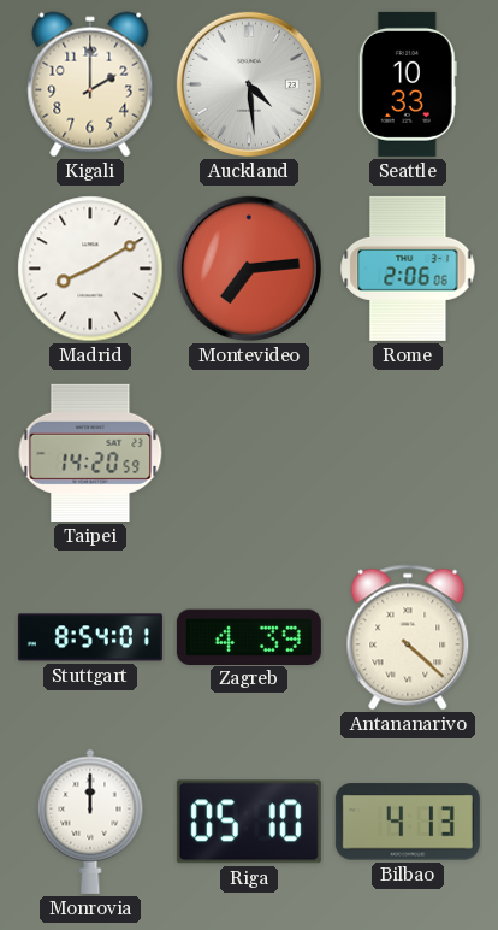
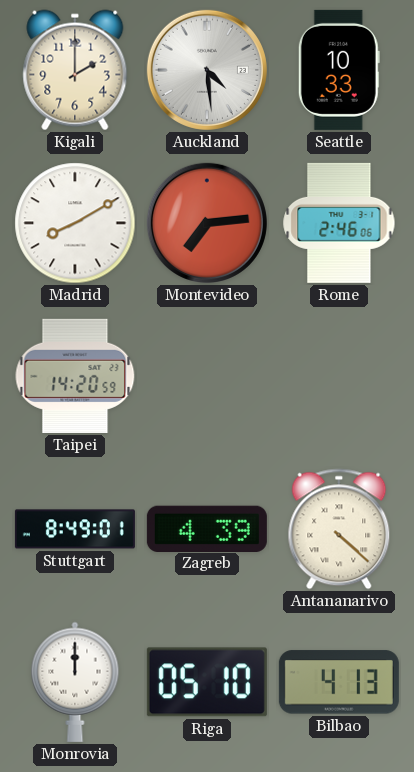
Rome: 2:06 -> 2:46 (339, 223)
Stuttgart: 8:54 -> 8:49 (75, 529)
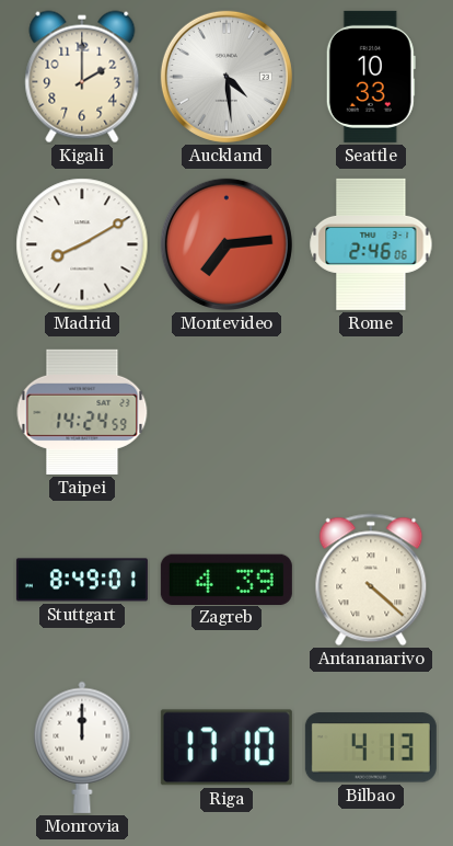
Taipei: 14:20 -> 14:24 (82, 412)
Riga: 05:10 -> 17:10 (226, 747)
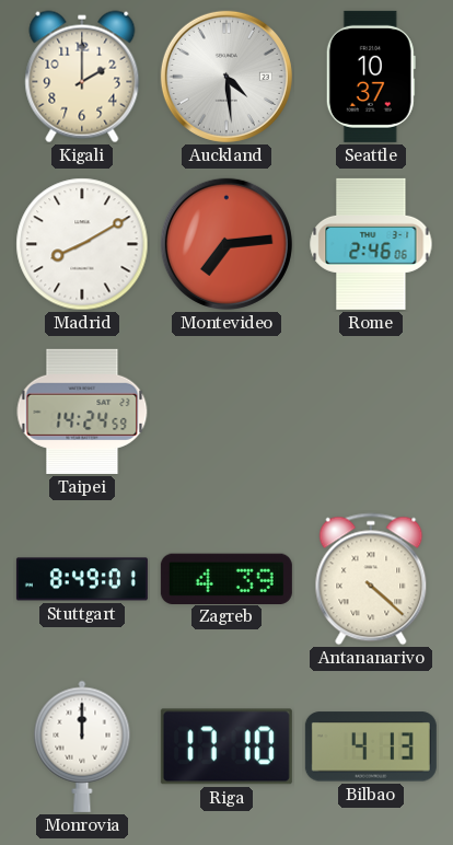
Seattle: 10:33 -> 10:37 (371, 77)
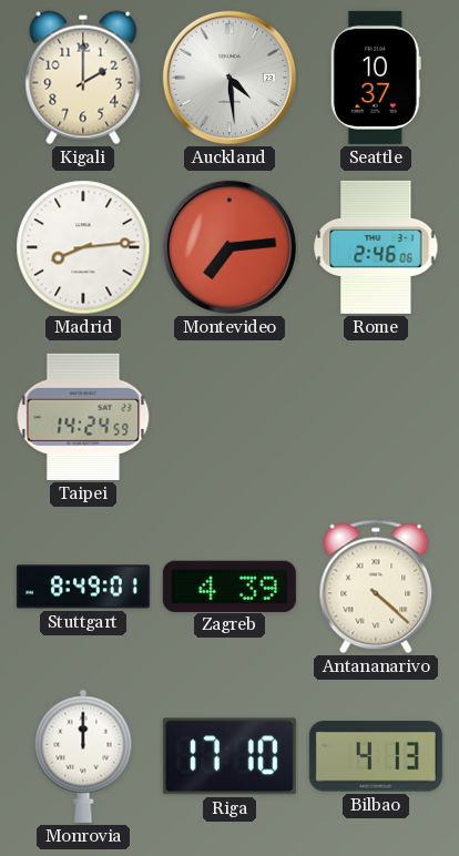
Madrid: 8:10 -> 8:14 (83, 247)
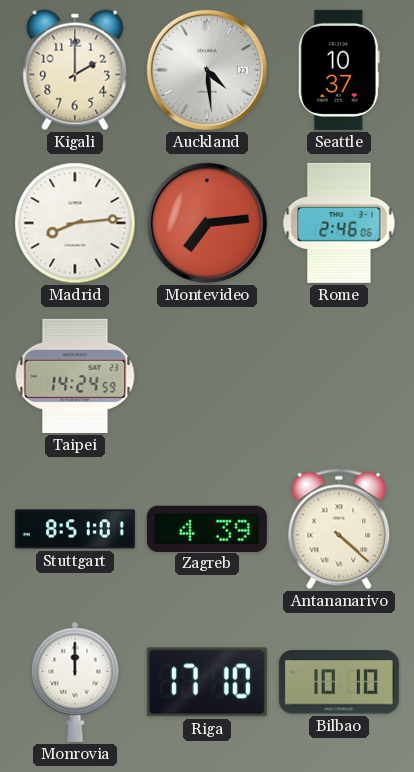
Stuttgart: 8:49 -> 8:51 (75, 529)
Bilbao: 4:13 -> 10:10 (339, 682)
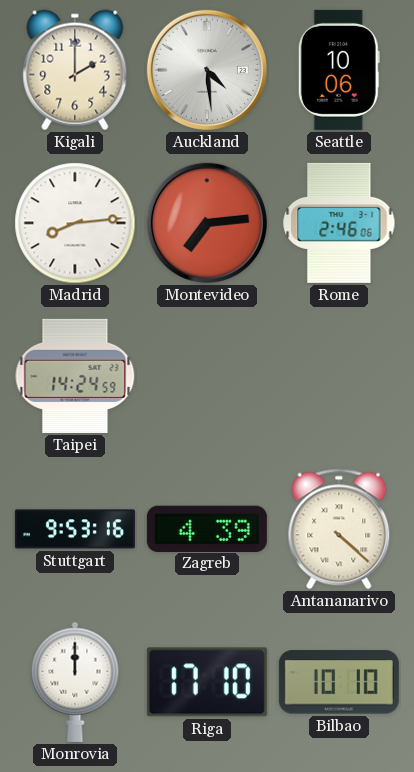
Seattle: 10:37 -> 10:06 (339, 70)
Stuttgart: 8:51 -> 9:53 (75, 529)
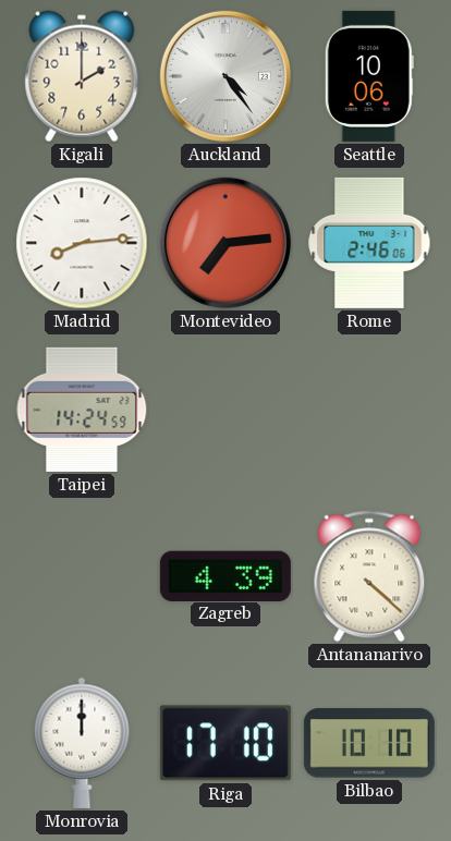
Auckland: 4:29 -> 4:24 (225, 76)
Stuttgart: 9:53 -> none (75, 529)
